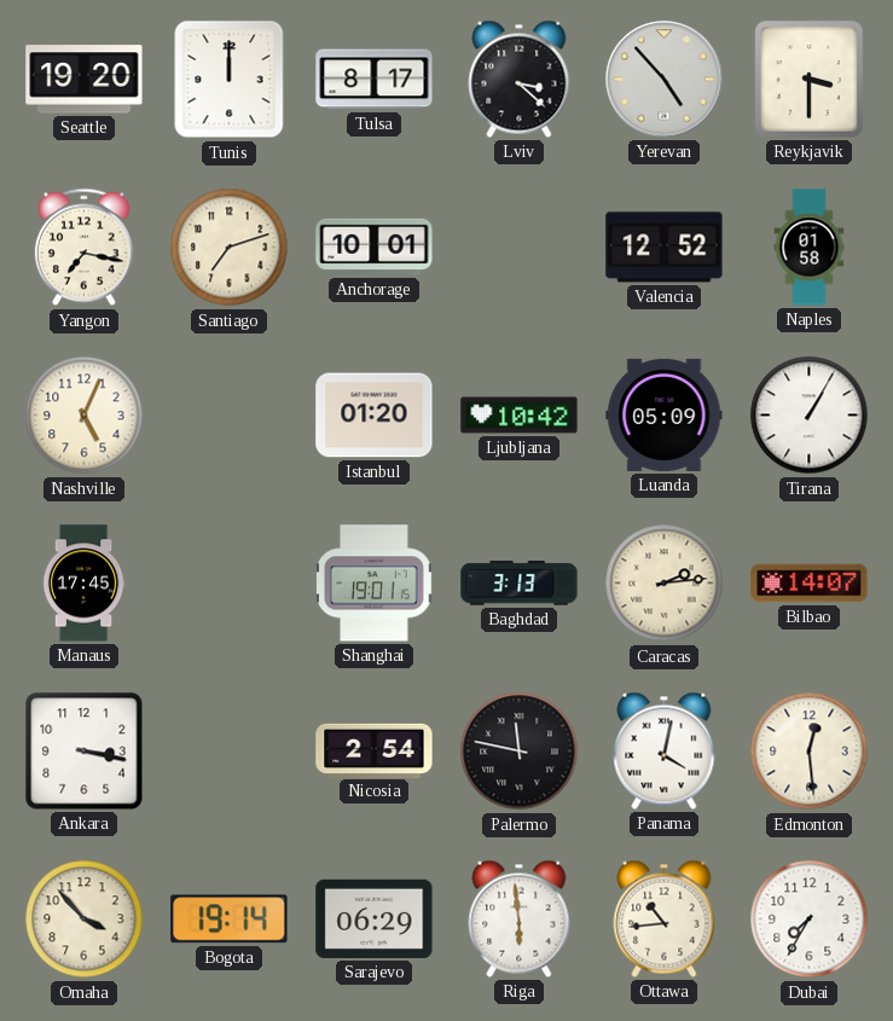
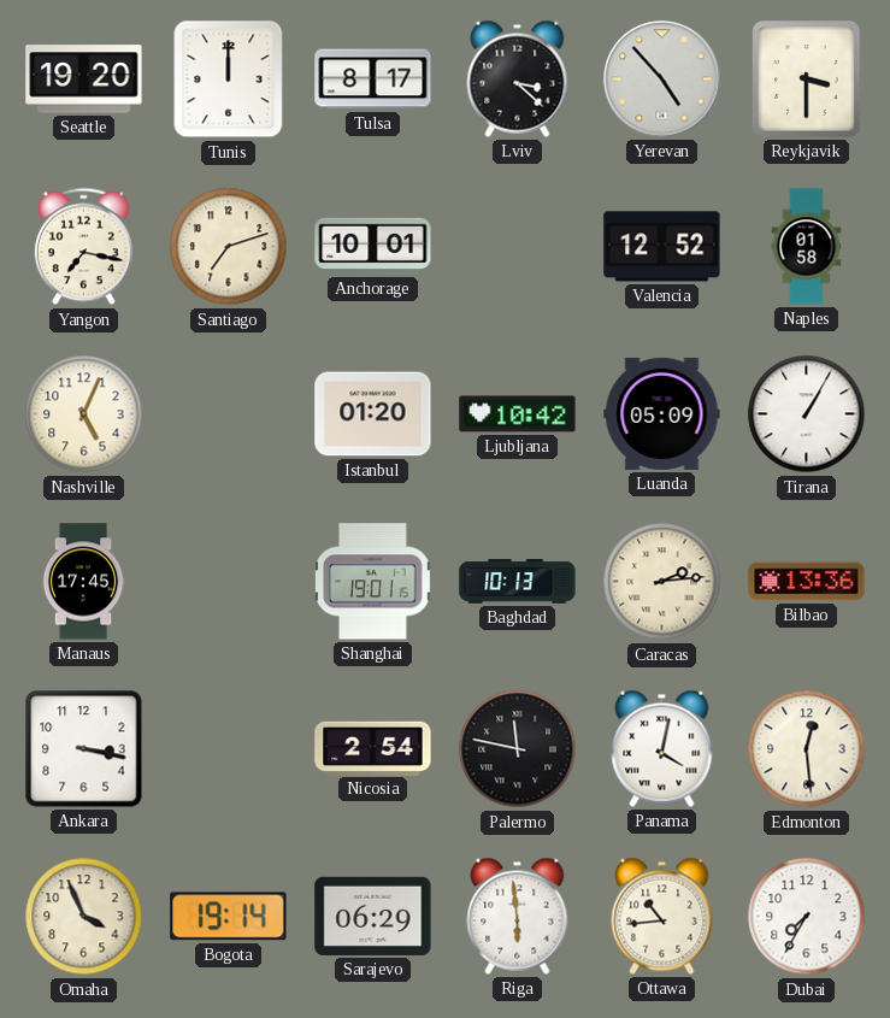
Baghdad: 3:13 -> 10:13 (518, 582)
Bilbao: 14:07 -> 13:36 (807, 582)
Omaha: 3:53 -> 3:56 (84, 917)
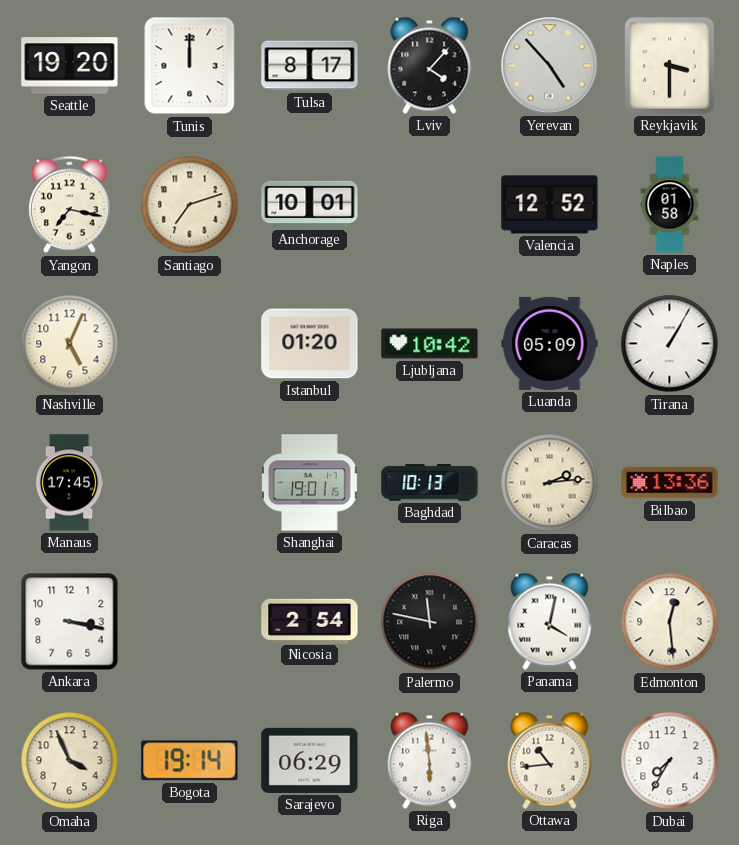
Lviv: 3:22 -> 4:07 (430, 65)
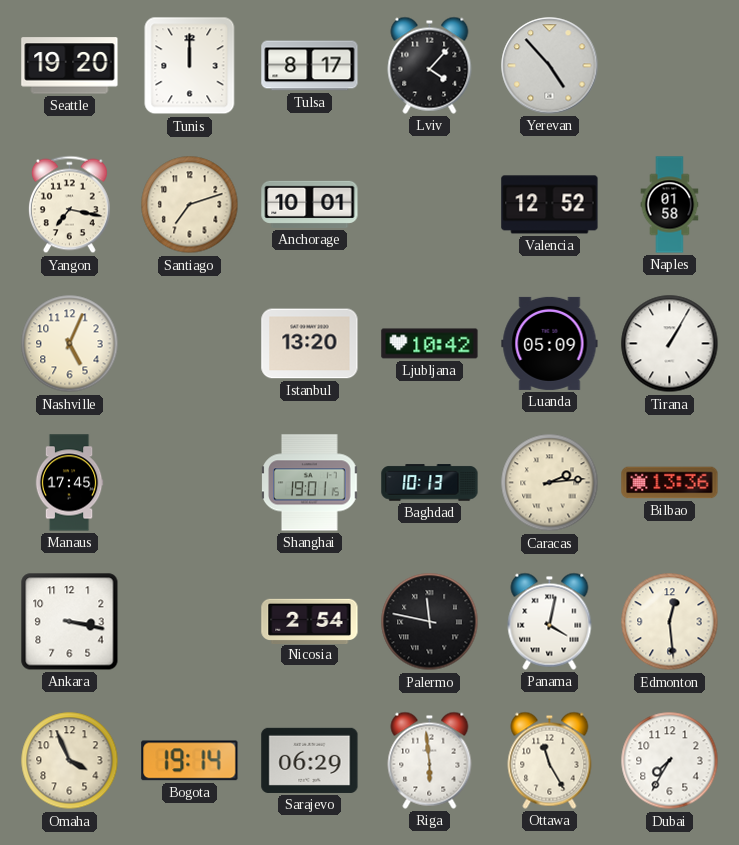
Reykjavik: 3:30 -> none (670, 66)
Istanbul: 01:20 -> 13:20 (310, 344)
Ottawa: 10:44 -> 11:25 (550, 760)
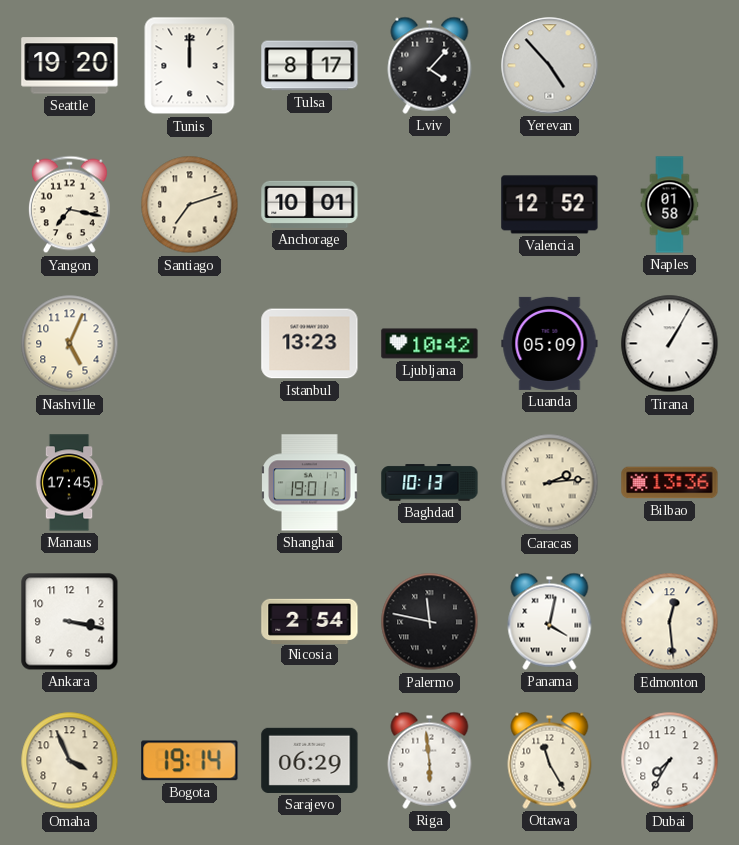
Istanbul: 13:20 -> 13:23 (310, 344)
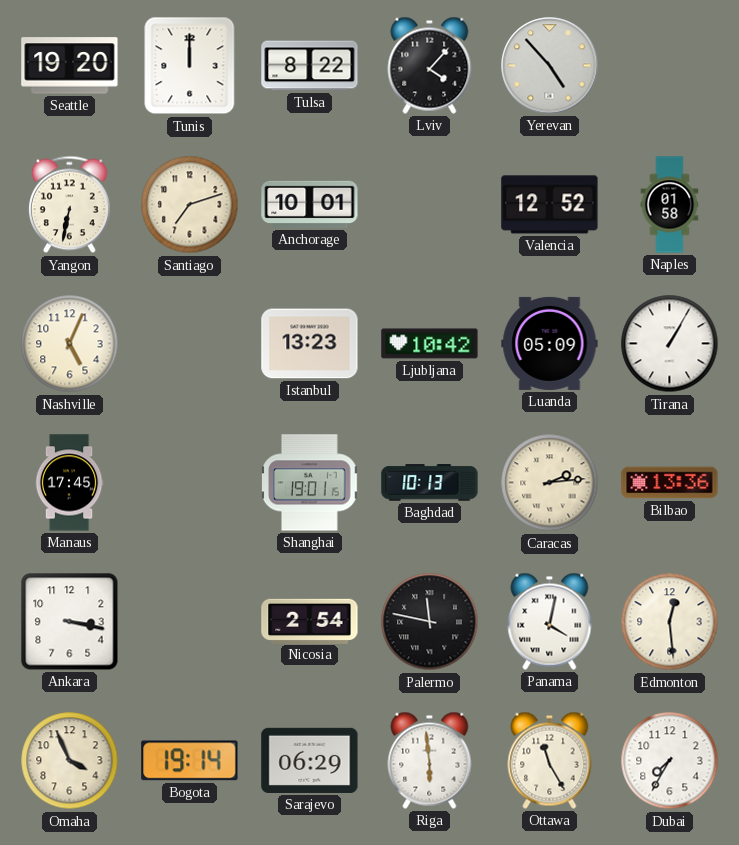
Tulsa: 8:17 -> 8:22 (310, 66)
Yangon: 7:17 -> 6:32 (70, 205)
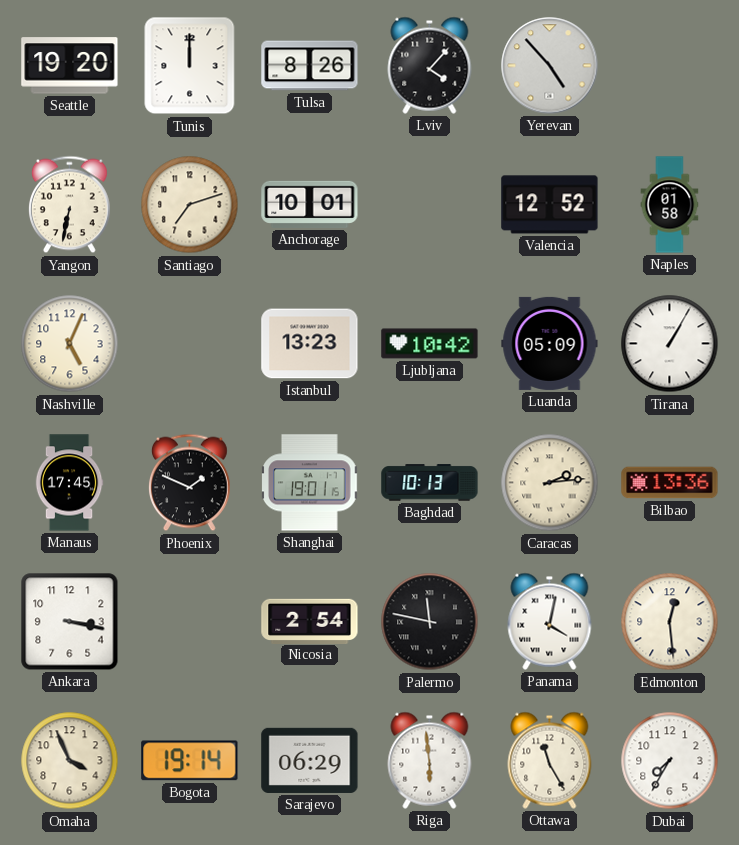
Tulsa: 8:22 -> 8:26 (310, 66)
Phoenix: none -> 1:49 (190, 483)
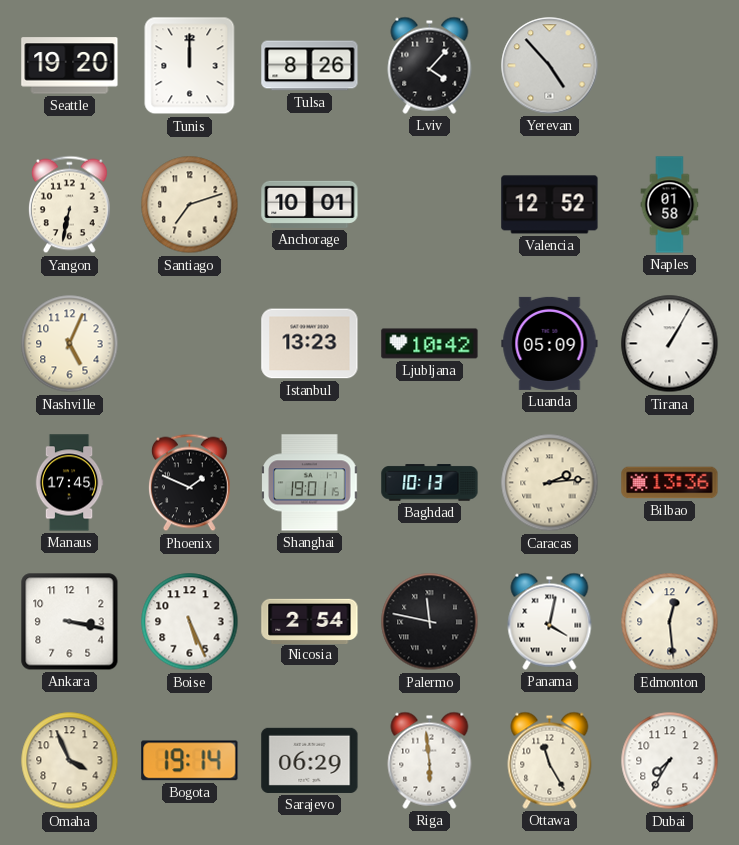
Boise: none -> 5:26 (190, 622)
